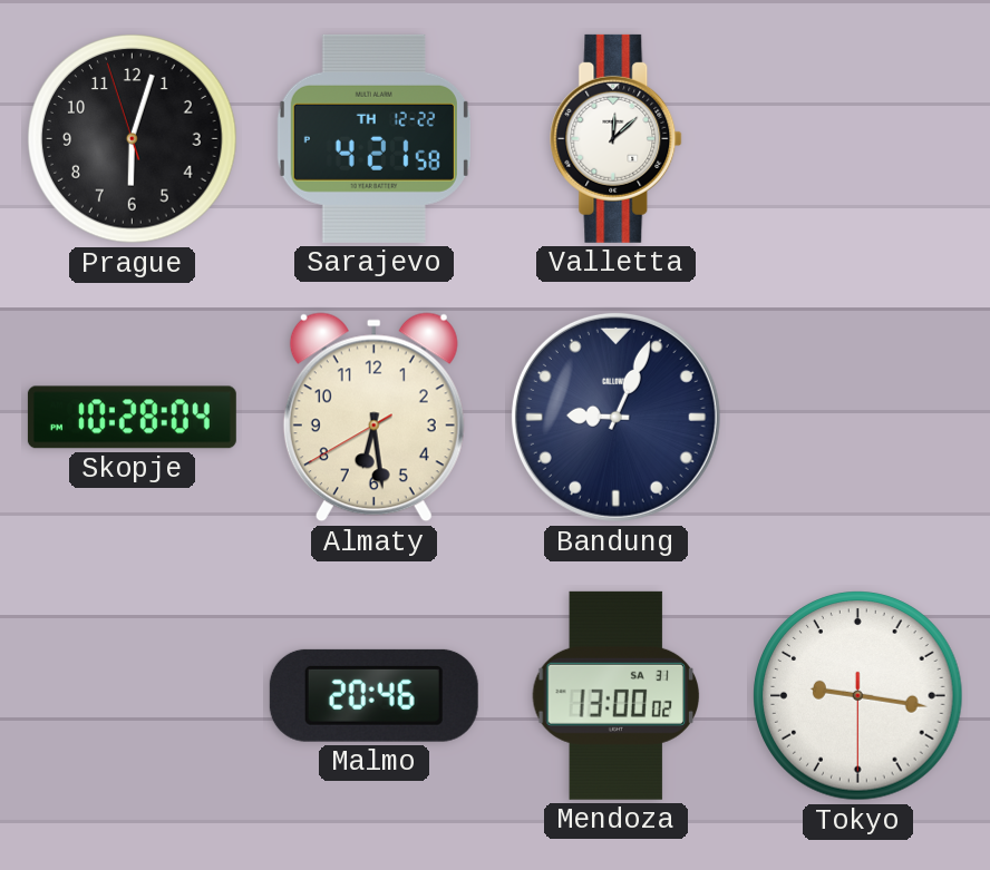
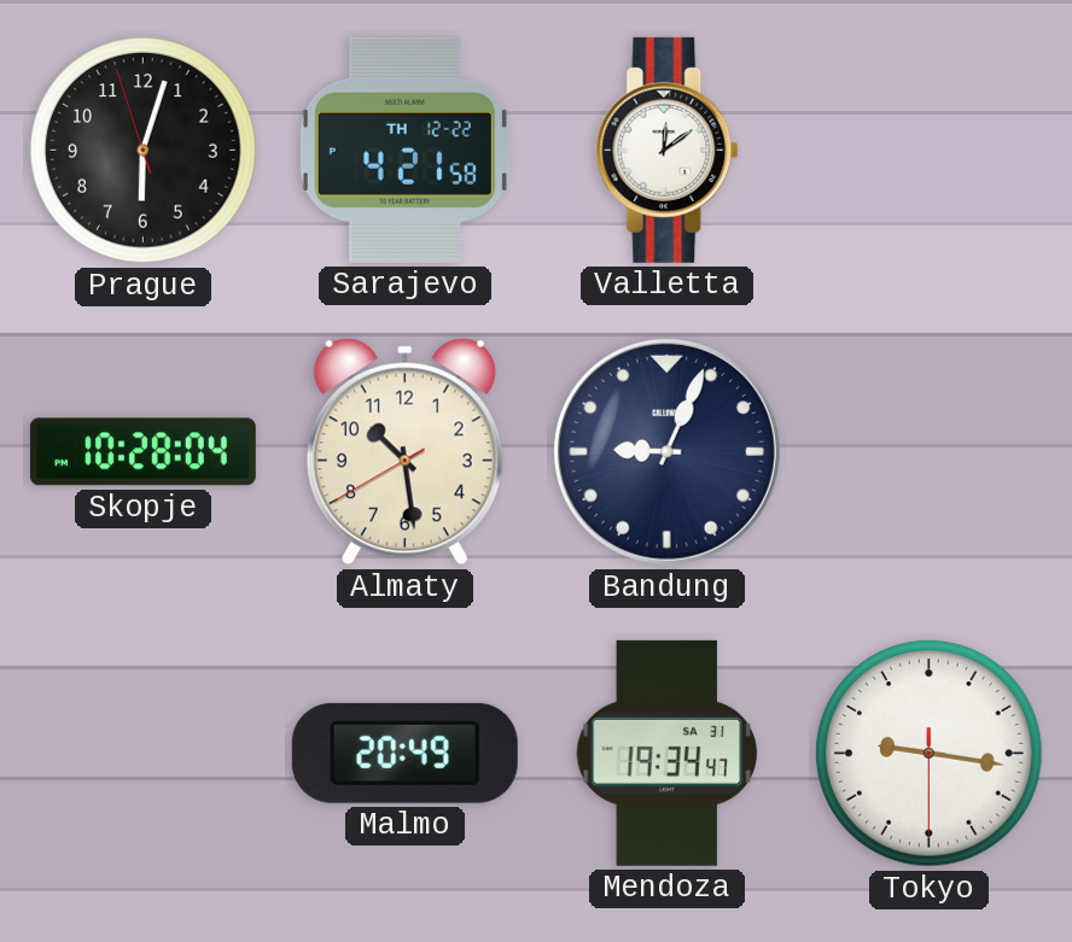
Valletta: 12:08 -> 12:09 (668, 150)
Almaty: 6:28 -> 10:28 (404, 452)
Malmo: 20:46 -> 20:49 (404, 753)
Mendoza: 13:00 -> 19:34 (666, 753)
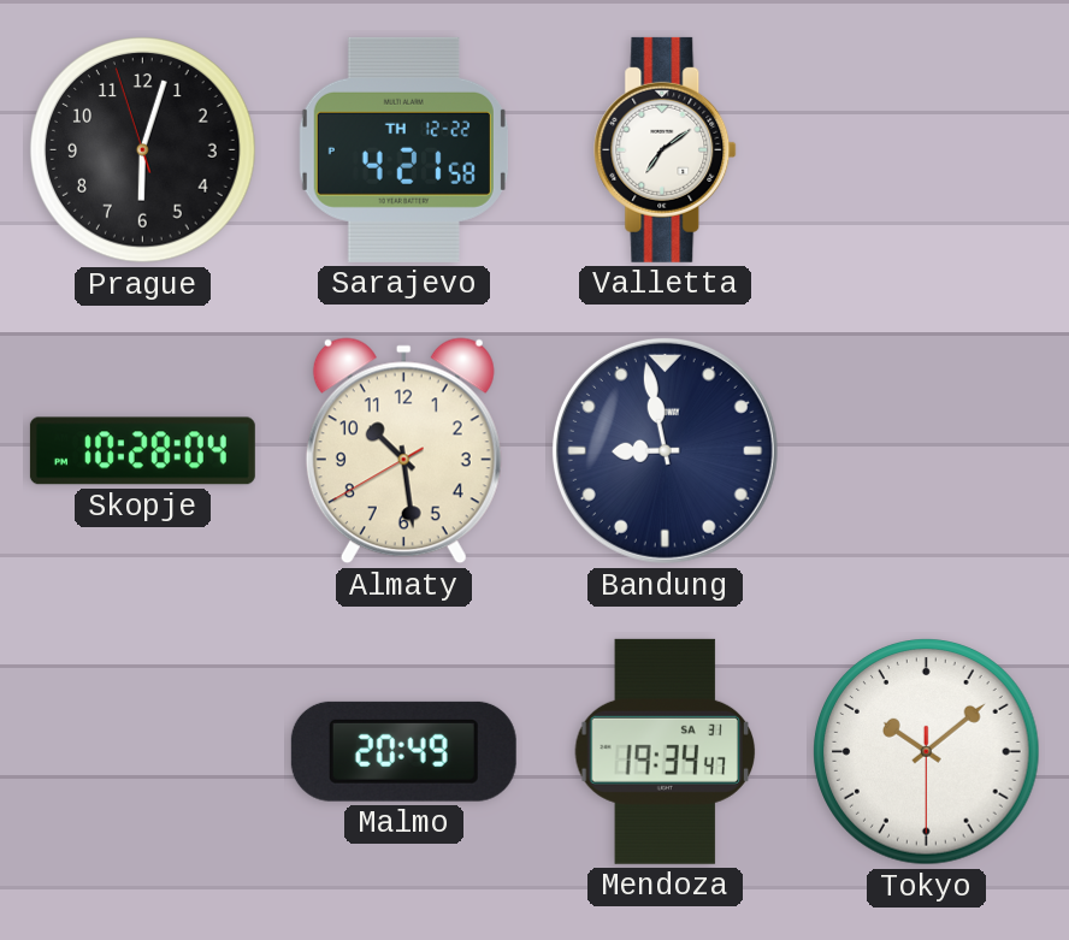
Valletta: 12:09 -> 7:09 (666, 149)
Bandung: 9:04 -> 8:58 (665, 450)
Tokyo: 9:16 -> 10:08 (927, 752)
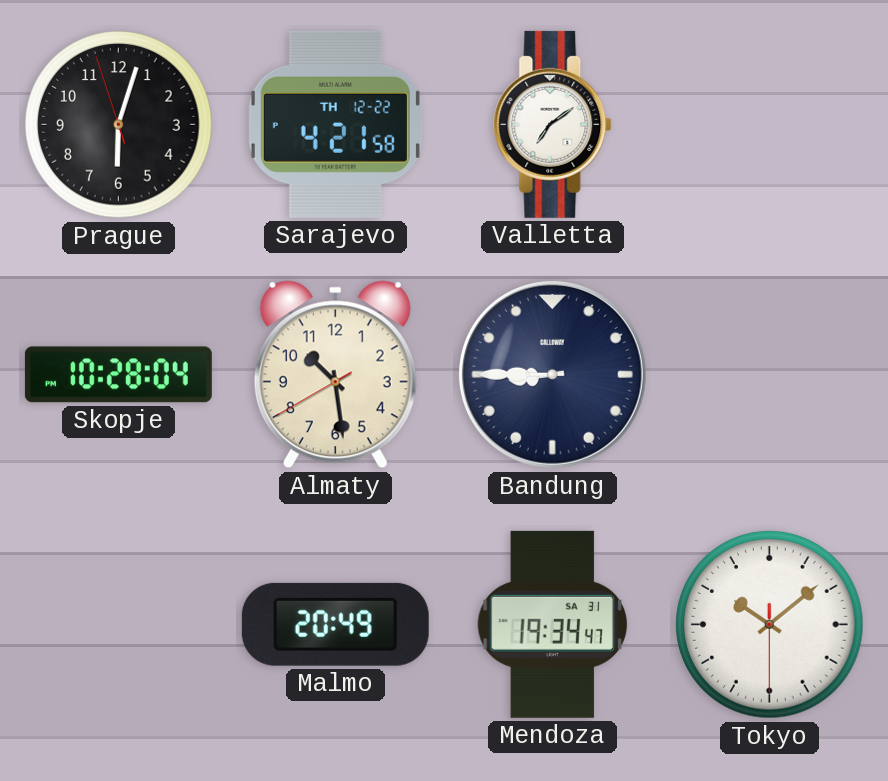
Bandung: 8:58 -> 8:45 (552, 374)
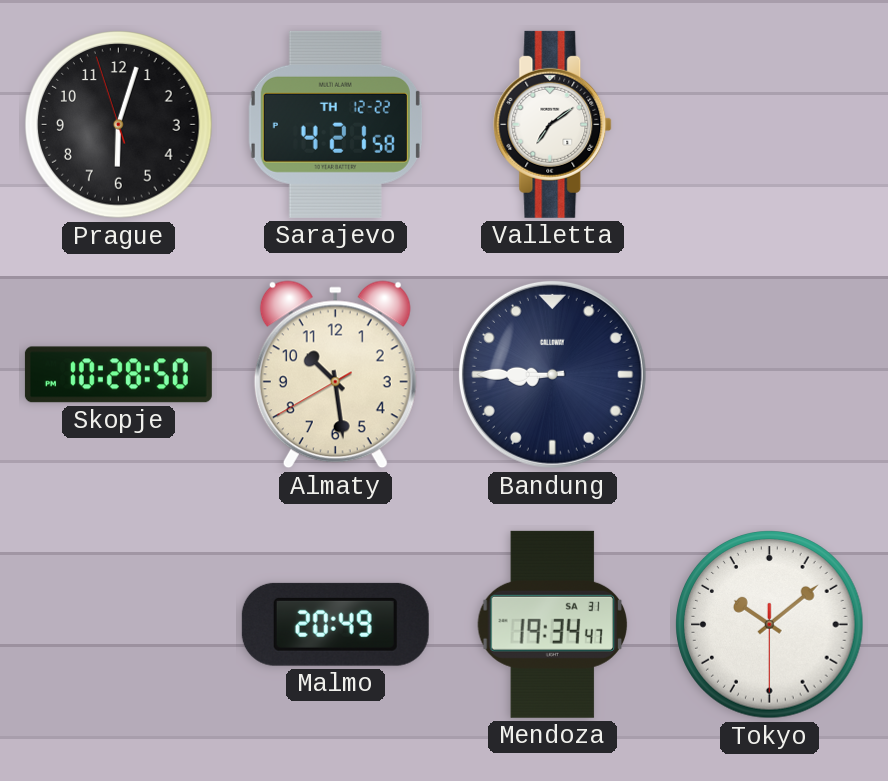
Skopje: 10:28:04 -> 10:28:50 (118, 375)
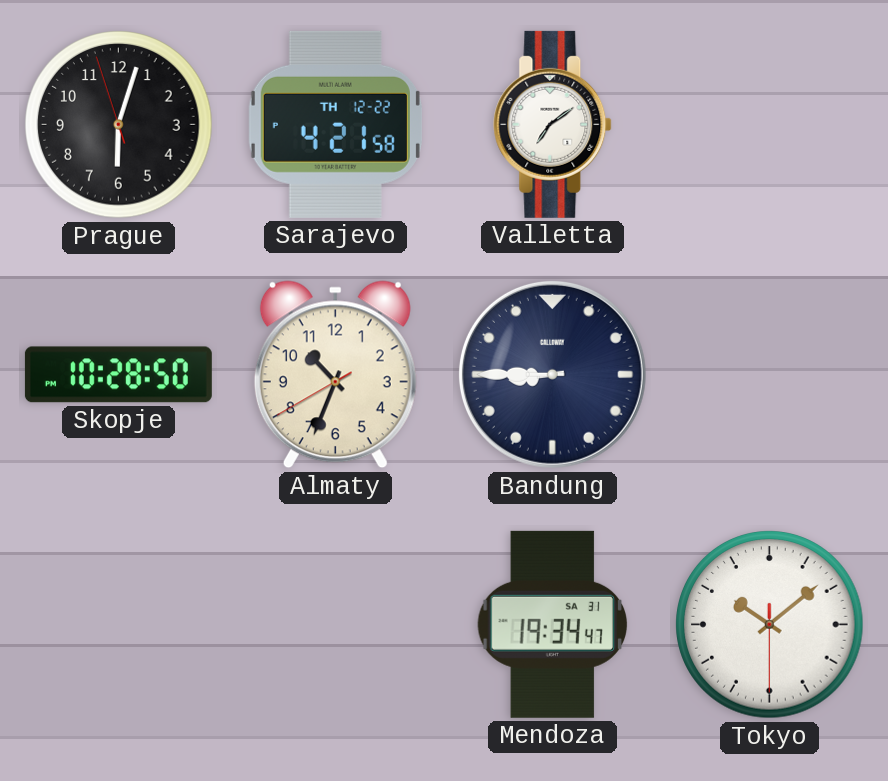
Almaty: 10:28 -> 10:33 (335, 375)
Malmo: 20:49 -> none (335, 624)
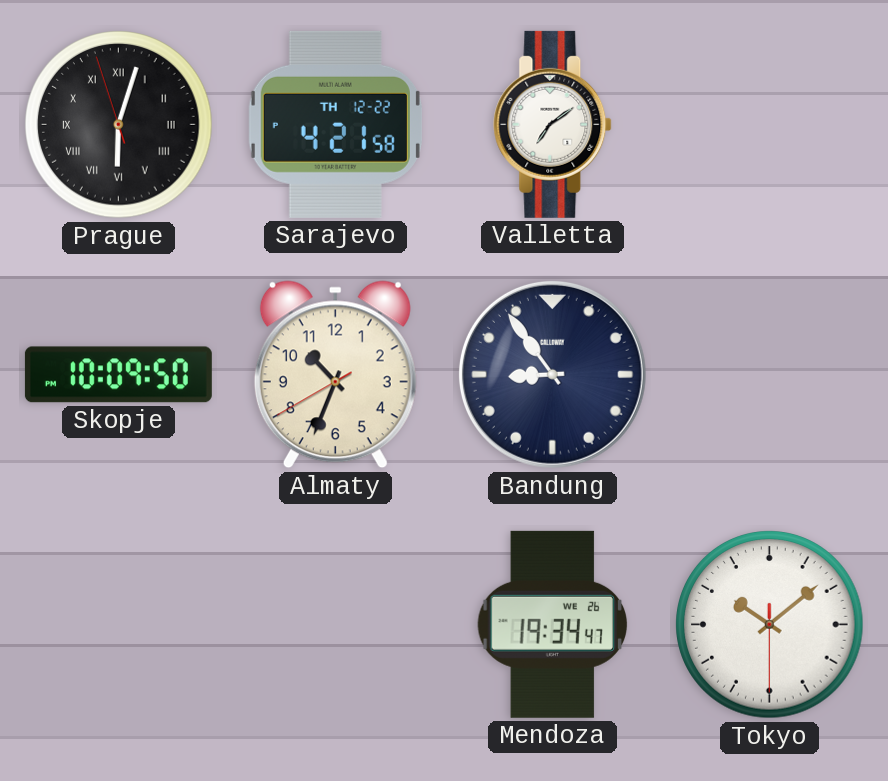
Prague numerals: Arabic -> Roman (119, 125)
Skopje: 10:28 -> 10:09 (118, 375)
Bandung: 8:45 -> 8:54 (552, 374)
Mendoza date: SA 31 -> WE 26 (552, 624)
